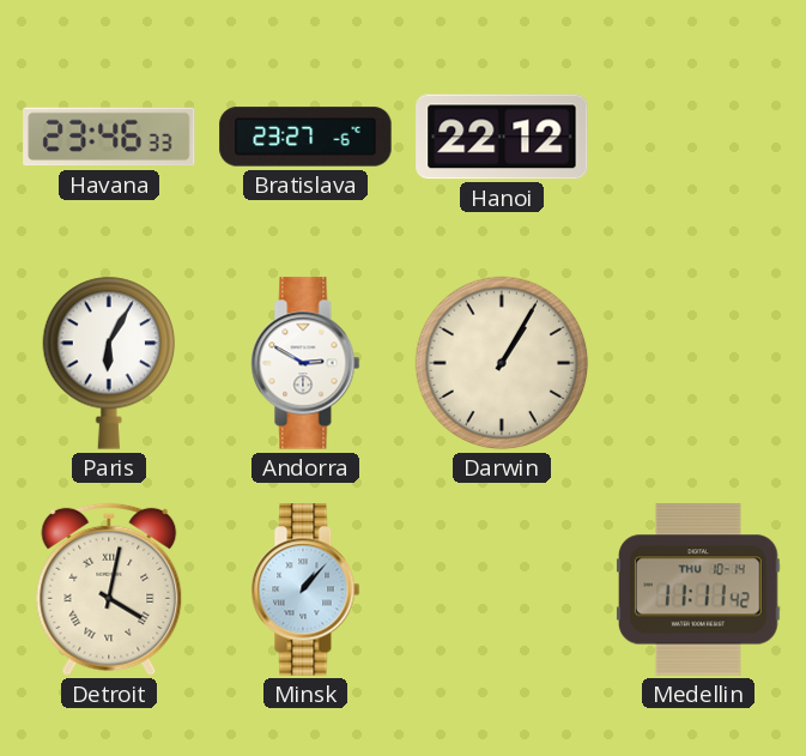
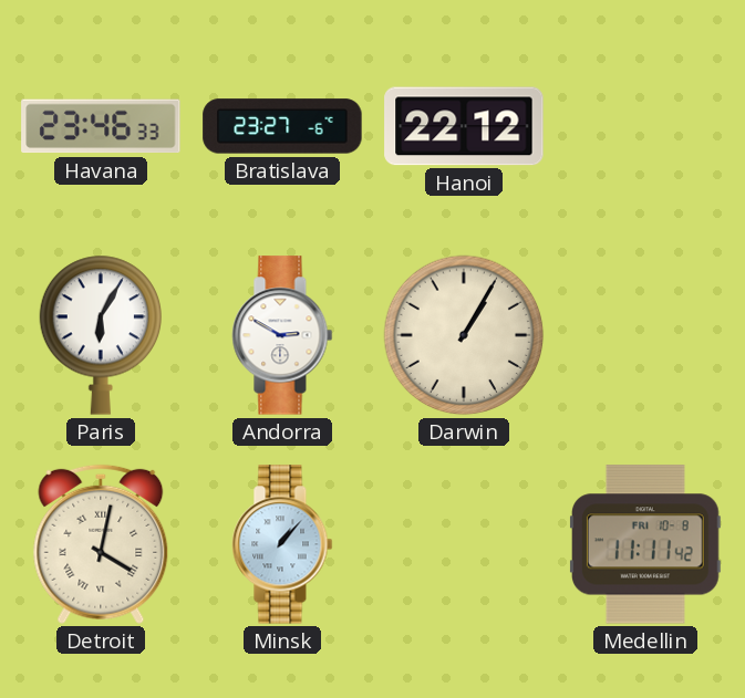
Medellin date: THU 10-14 -> FRI 10-8 (645, 544)
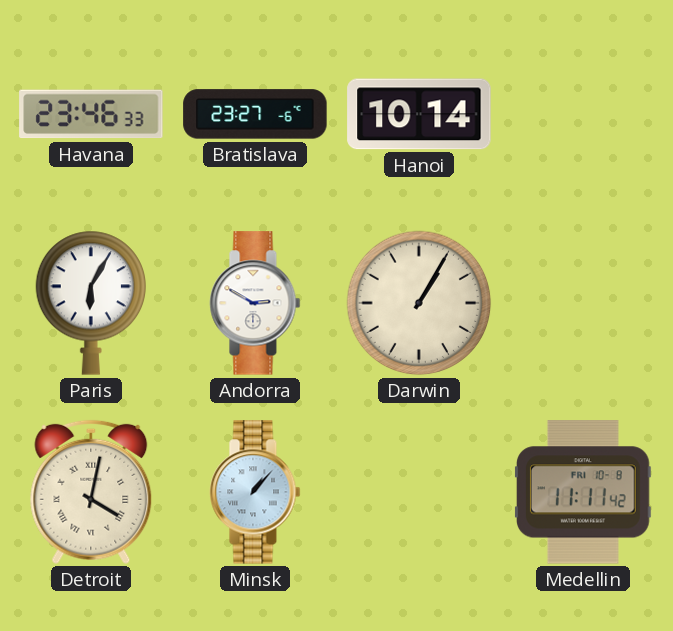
Hanoi: 22:12 -> 10:14 (419, 114)
